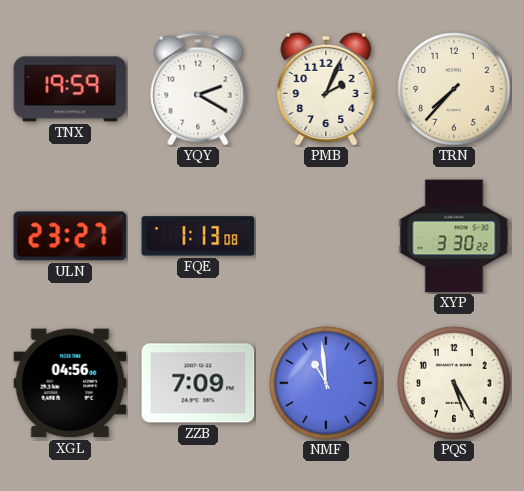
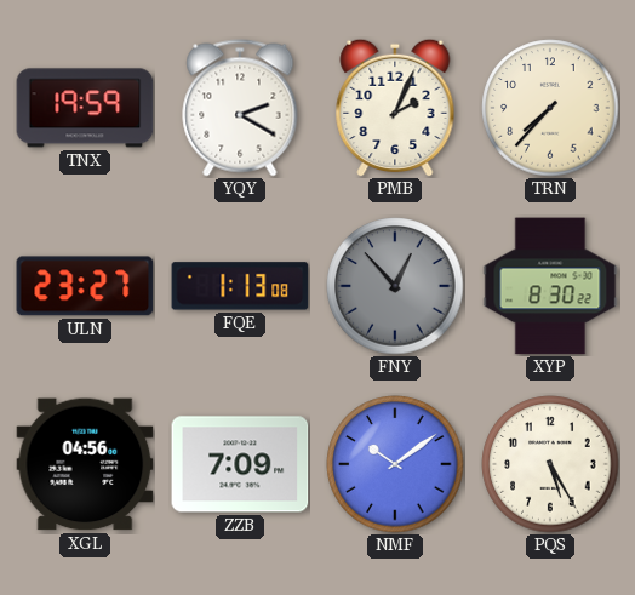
FNY: none -> 12:53 (395, 286)
XYP: 3:30 -> 8:30 (550, 286)
NMF: 10:59 -> 10:09 (395, 464)
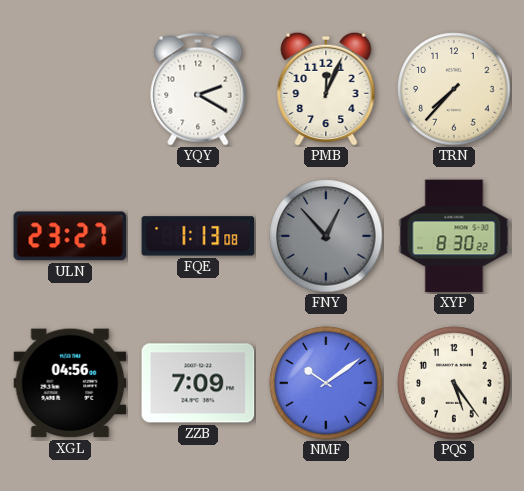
TNX: 19:59 -> none (85, 108)
PMB: 2:04 -> 12:04 (326, 89)
PQS: 5:25 -> 5:24 (454, 383)
